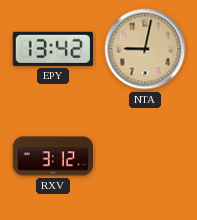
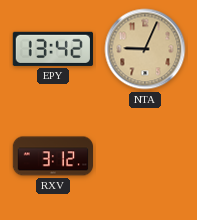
NTA: 9:02 -> 9:04 (145, 49)
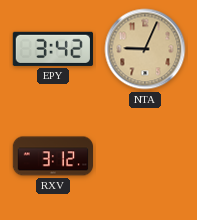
EPY: 13:42 -> 3:42 (53, 49)
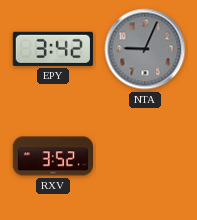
NTA dial: champagne -> grey (145, 49)
RXV: 3:12 -> 3:52 (52, 156)
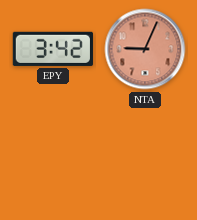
NTA dial: grey -> salmon (145, 49)
RXV: 3:52 -> none (52, 156)
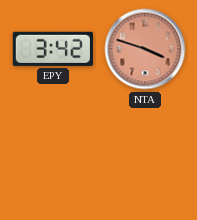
NTA: 9:04 -> 3:48 (145, 49)
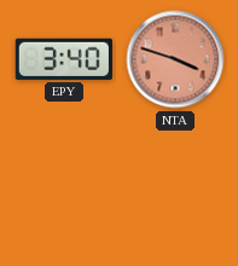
EPY: 3:42 -> 3:40 (64, 59)
